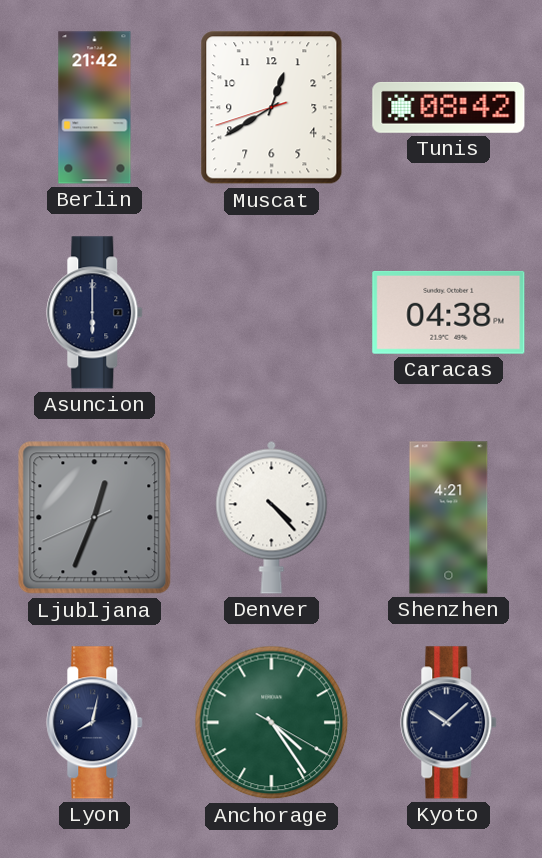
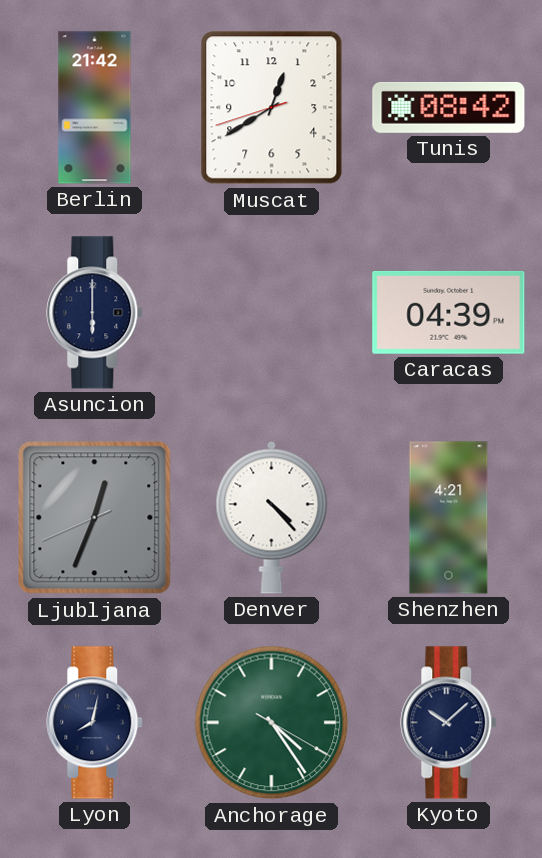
Caracas: 04:38 -> 04:39 (449, 312)
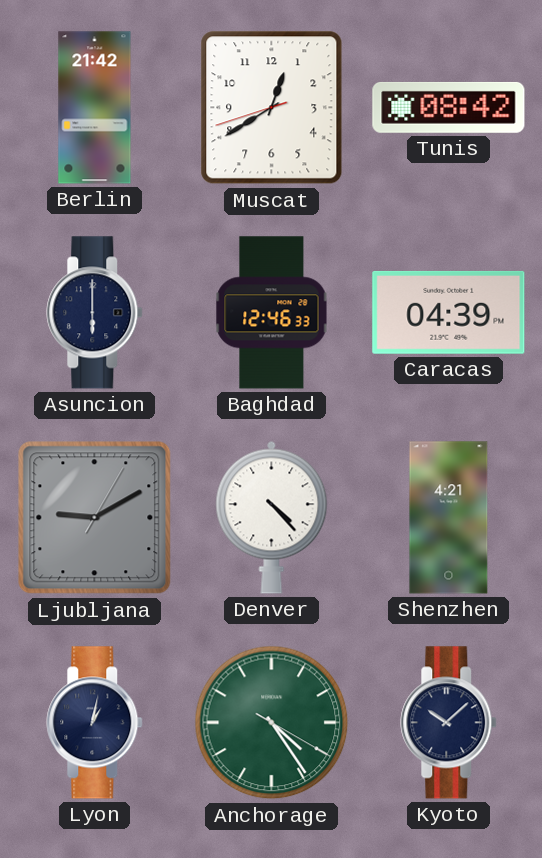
Baghdad: none -> 12:46 (272, 313)
Ljubljana: 12:33 -> 9:10 (95, 518)
Lyon: 8:02 -> 1:02 (95, 723)
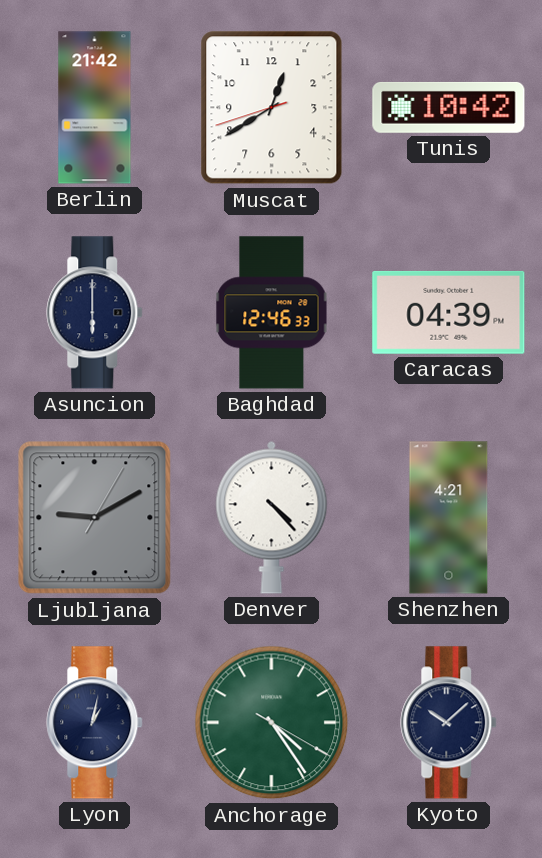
Tunis: 08:42 -> 10:42 (449, 107)
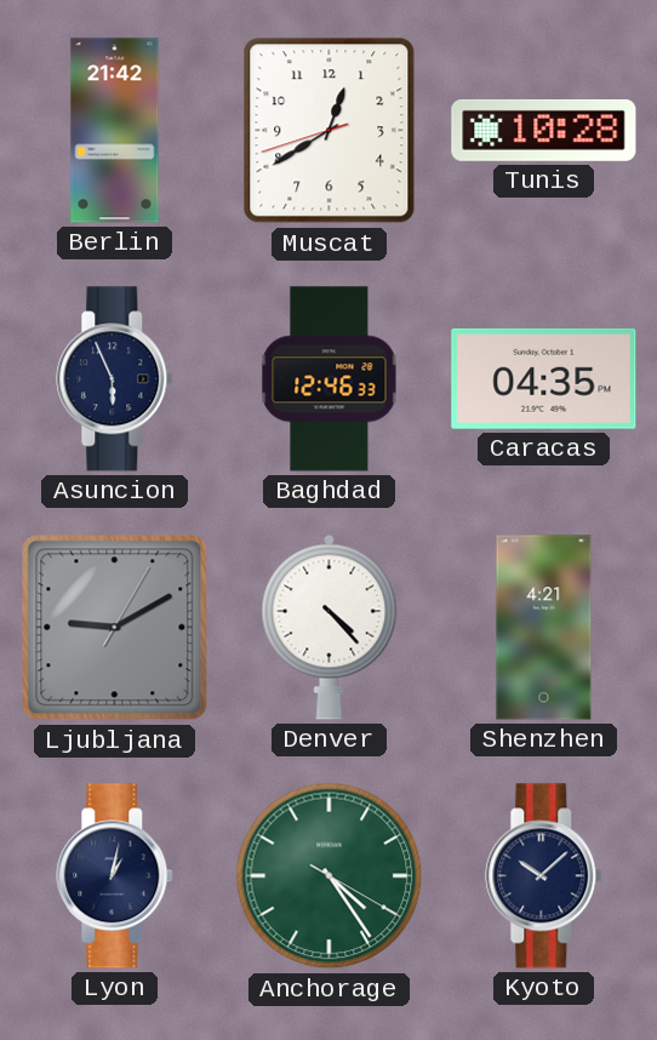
Tunis: 10:42 -> 10:28 (544, 130)
Asuncion: 6:00 -> 5:56 (115, 379)
Caracas: 04:39 -> 04:35 (544, 378)
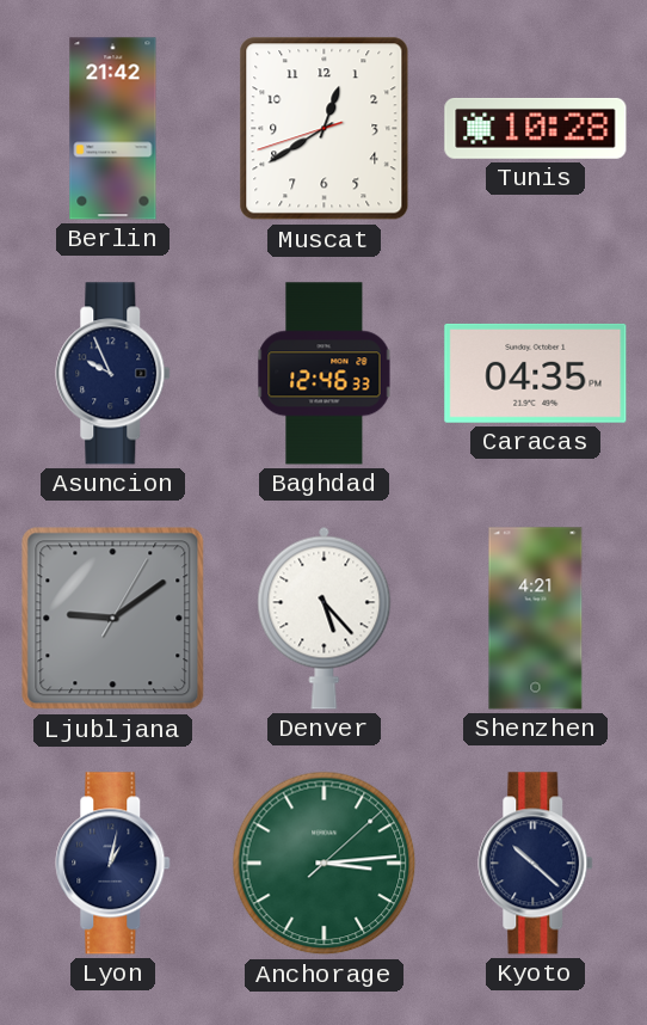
Asuncion: 5:56 -> 9:56 (113, 374)
Ljubljana: 9:10 -> 9:09 (113, 619)
Denver: 4:23 -> 5:23 (325, 618)
Anchorage: 4:24 -> 3:14 (325, 864)
Kyoto: 10:08 -> 10:22 (536, 864)
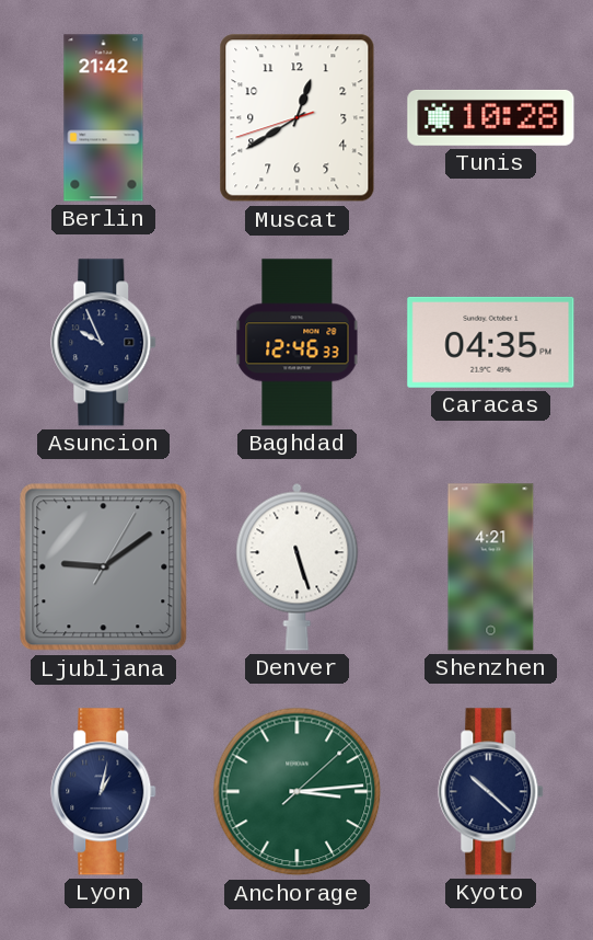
Denver: 5:23 -> 5:27 (298, 566)
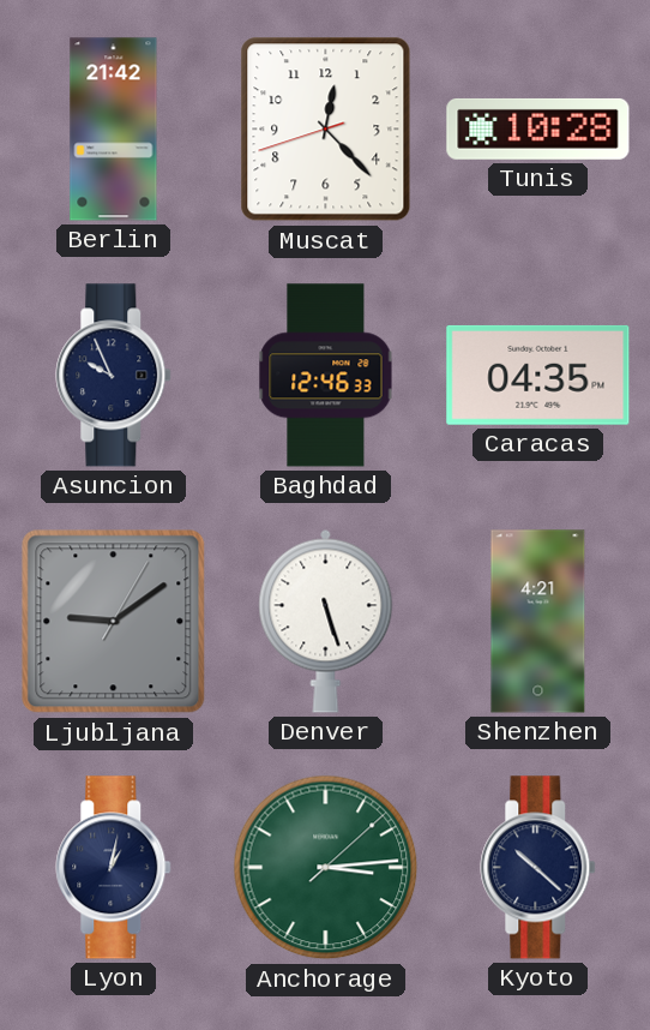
Muscat: 12:39 -> 12:22 (326, 130)
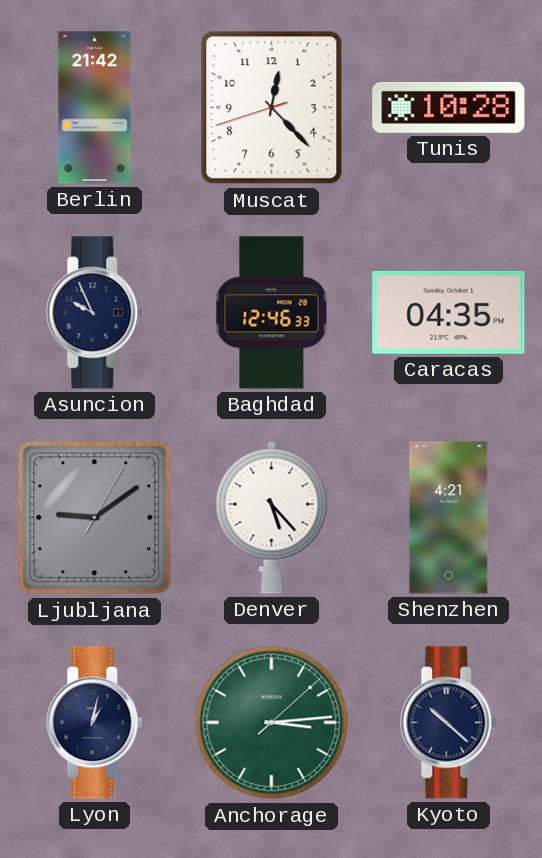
Denver: 5:27 -> 5:23 (272, 517)
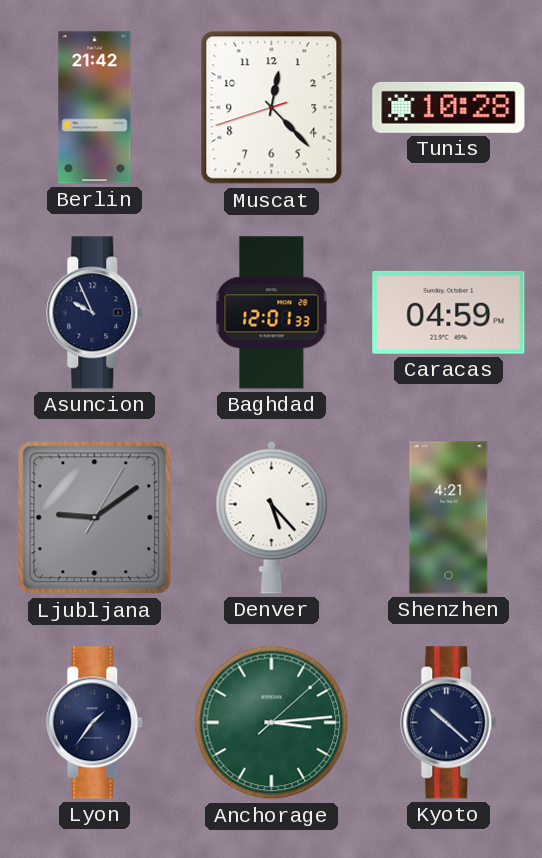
Baghdad: 12:46 -> 12:01 (272, 313)
Caracas: 04:35 -> 04:59 (449, 312)
Lyon: 1:02 -> 1:36 (95, 723)
